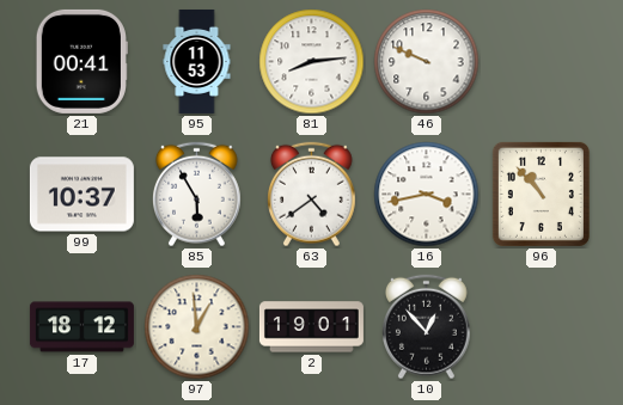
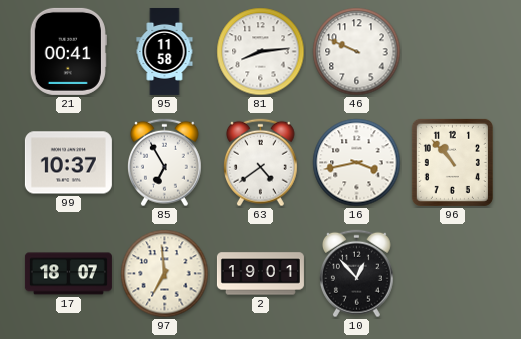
95: 11:53 -> 11:58 (165, 51)
85: 5:55 -> 6:55 (164, 163)
17: 18:12 -> 18:07 (68, 274)
97: 12:59 -> 6:59 (165, 274)
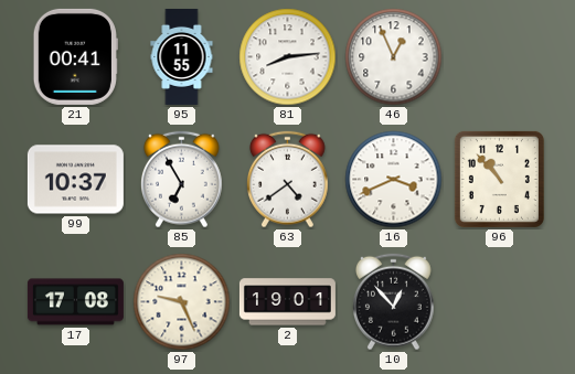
95: 11:58 -> 11:55 (182, 56)
46: 9:49 -> 12:56 (394, 57)
16: 3:43 -> 3:41 (394, 180)
17: 18:07 -> 17:08 (75, 302)
97: 6:59 -> 9:26 (182, 302)
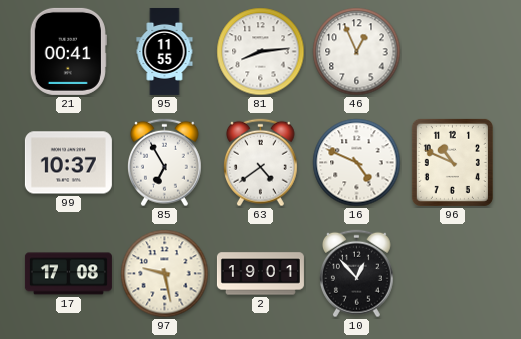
16: 3:41 -> 4:49 (357, 163)
96: 10:53 -> 10:49 (452, 162)
97: 9:26 -> 9:28 (165, 274)
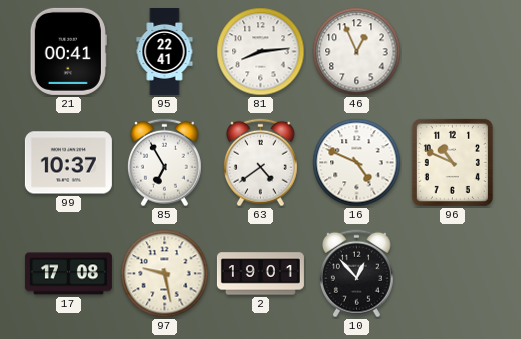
95: 11:55 -> 22:41 (165, 51)
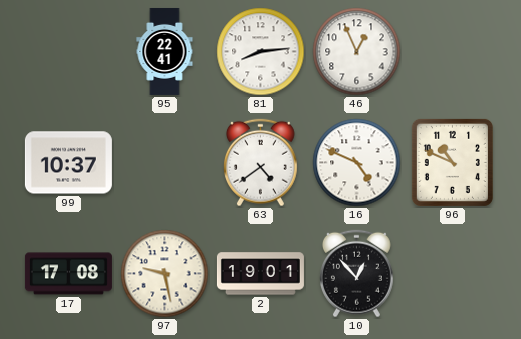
21: 00:41 -> none (68, 51)
85: 6:55 -> none (164, 163)
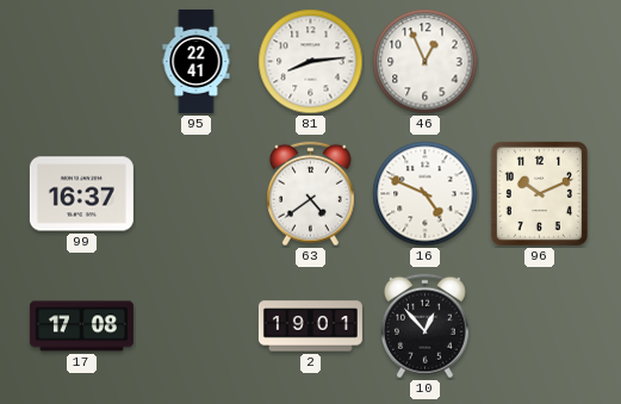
99: 10:37 -> 16:37 (81, 194)
96: 10:49 -> 10:11 (539, 193)
97: 9:28 -> none (165, 274)
